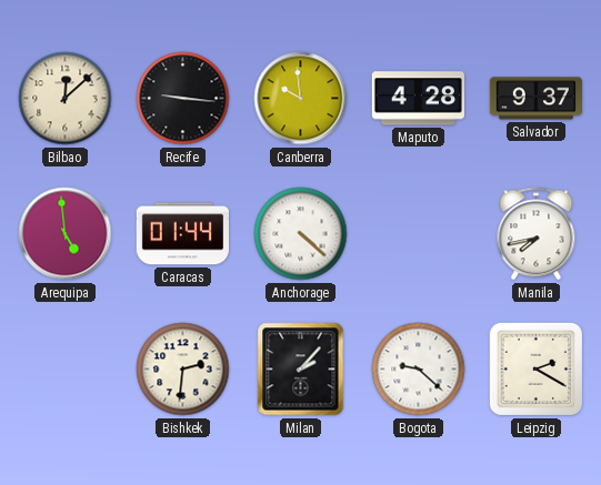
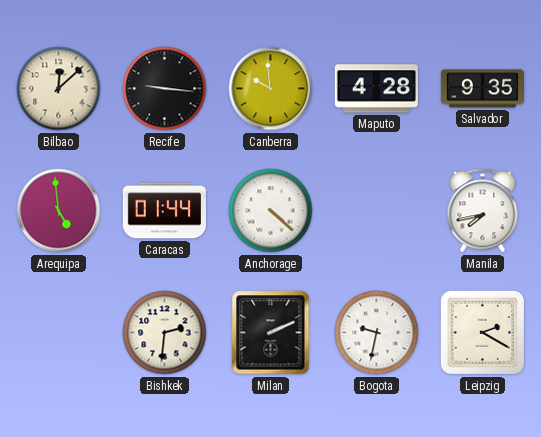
Salvador: 9:37 -> 9:35 (482, 89)
Milan: 2:07 -> 2:11 (271, 333)
Bogota: 9:22 -> 9:32 (377, 333)
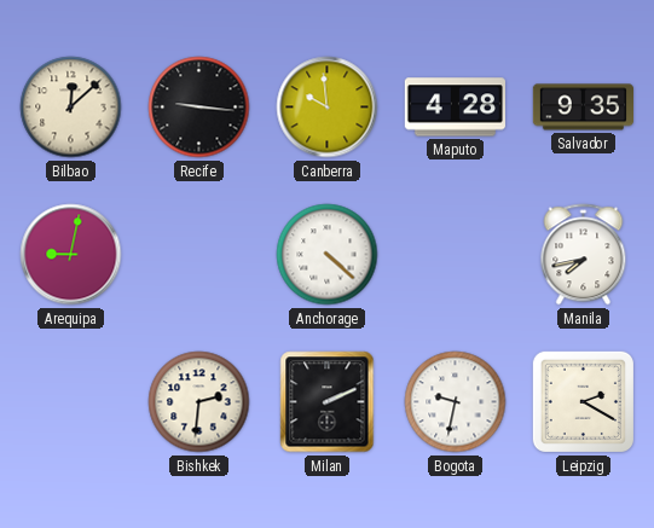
Arequipa: 4:59 -> 9:02 (71, 255)
Caracas: 01:44 -> none (164, 211)
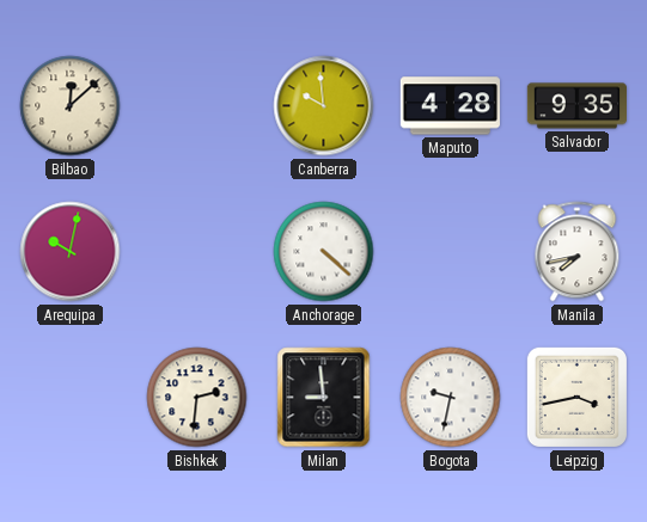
Recife: 9:16 -> none (199, 108)
Arequipa: 9:02 -> 10:02 (71, 252)
Milan: 2:11 -> 8:59 (324, 398)
Leipzig: 2:20 -> 3:43 (576, 397)
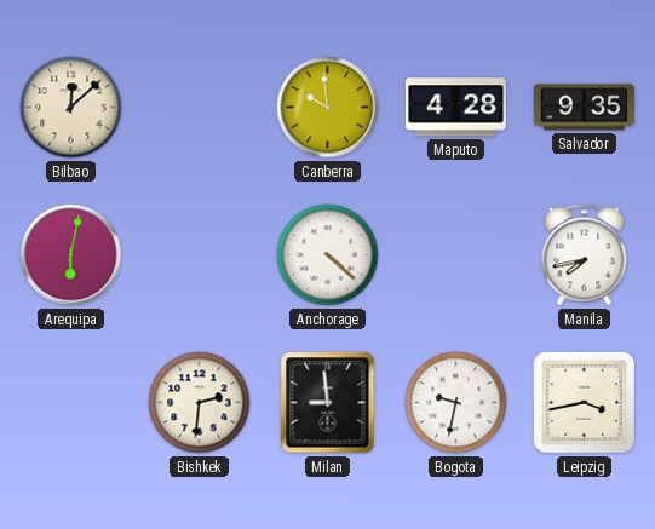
Arequipa: 10:02 -> 6:02 (71, 255)
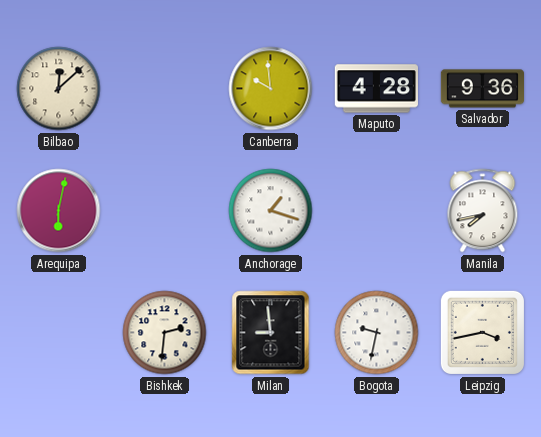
Salvador: 9:35 -> 9:36 (482, 89)
Anchorage: 4:22 -> 1:18 (271, 211)
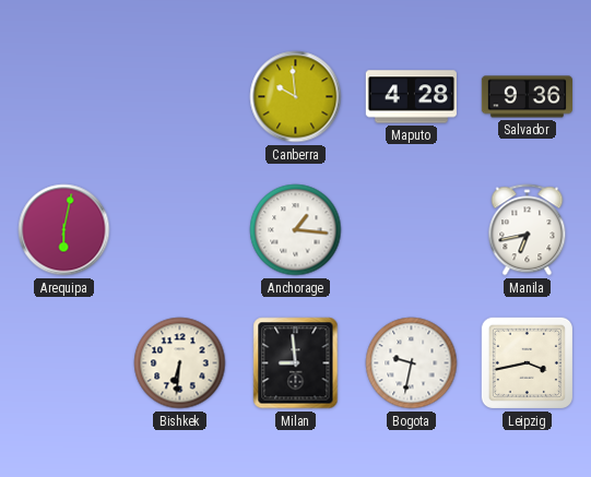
Bilbao: 12:08 -> none (59, 89)
Anchorage: 1:18 -> 1:16 (296, 230)
Manila: 7:43 -> 6:43 (528, 230)
Bishkek: 2:31 -> 6:31 (180, 363)
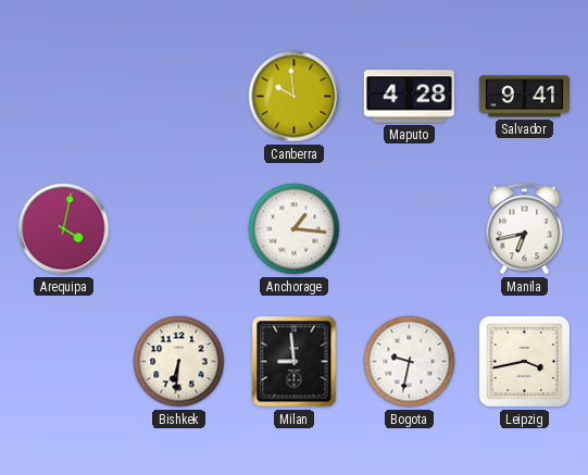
Salvador: 9:36 -> 9:41 (524, 97)
Arequipa: 6:02 -> 4:02 (64, 229)
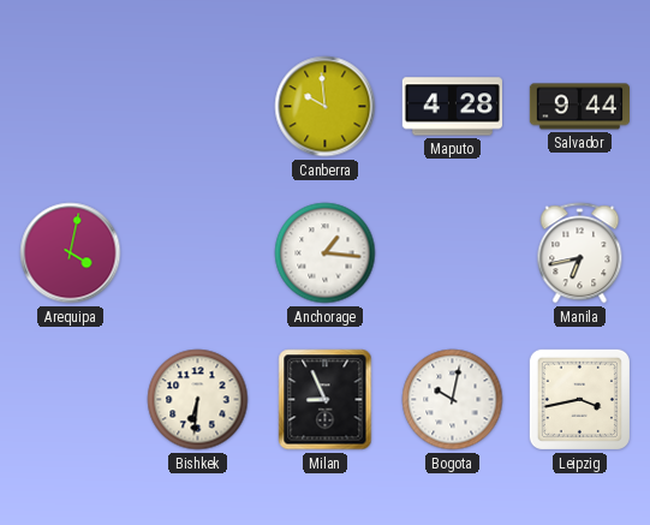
Salvador: 9:41 -> 9:44 (579, 107)
Milan: 8:59 -> 8:56 (326, 400)
Bogota: 9:32 -> 10:02 (453, 400)
